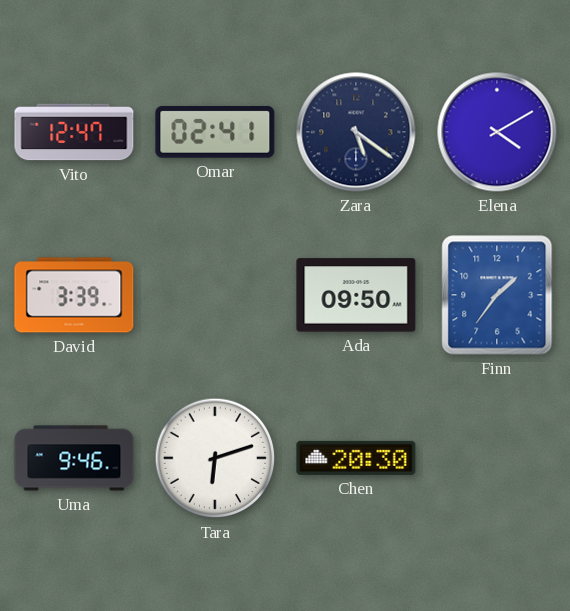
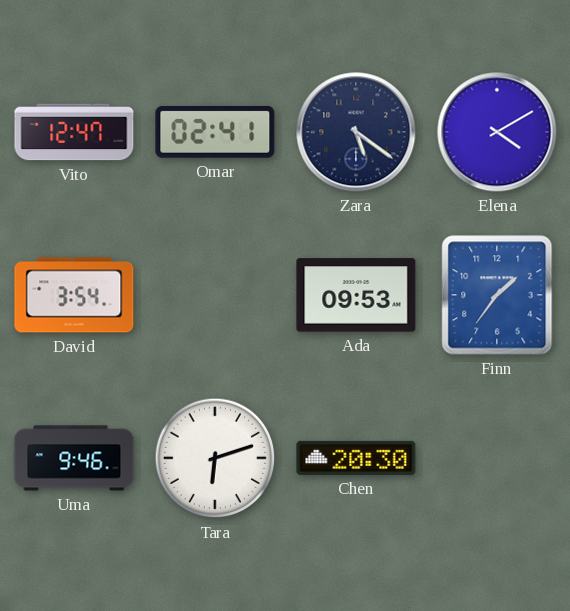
David: 3:39 -> 3:54 (74, 295)
Ada: 09:50 -> 09:53 (356, 295)
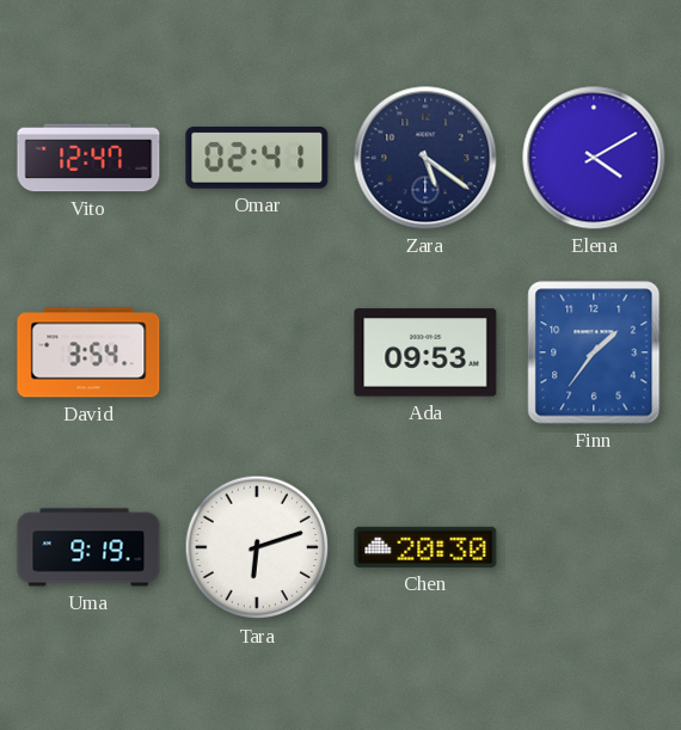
Uma: 9:46 -> 9:19 (88, 547)
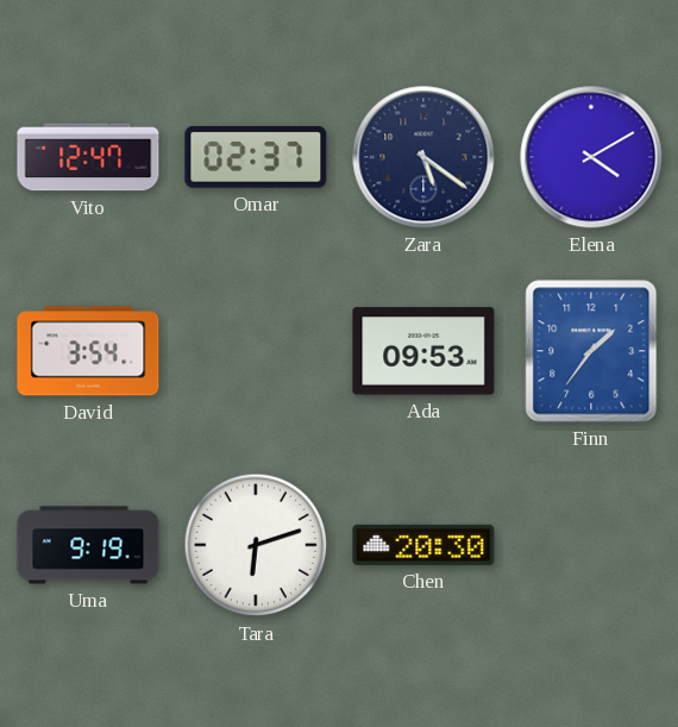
Omar: 02:41 -> 02:37 (256, 157)
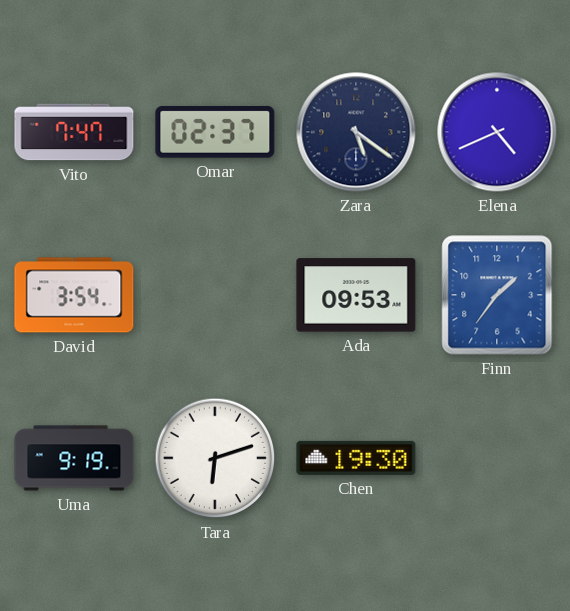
Vito: 12:47 -> 7:47 (74, 132)
Elena: 4:10 -> 4:41 (497, 132)
Chen: 20:30 -> 19:30 (356, 458)
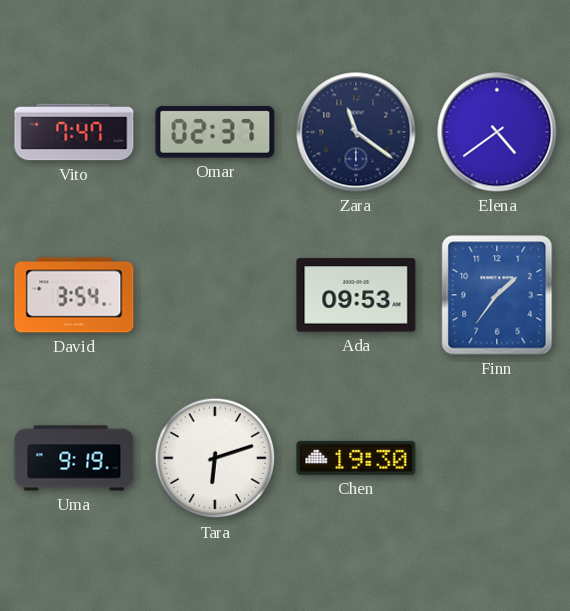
Zara: 5:21 -> 11:21 (356, 132)
Elena: 4:41 -> 4:39 (497, 132)
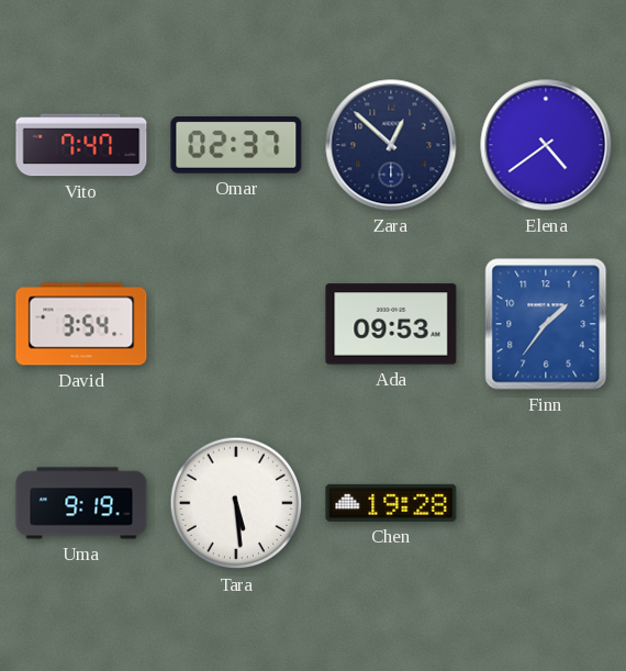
Zara: 11:21 -> 12:52 (391, 145)
Tara: 6:12 -> 5:29 (236, 503)
Chen: 19:30 -> 19:28 (391, 503)
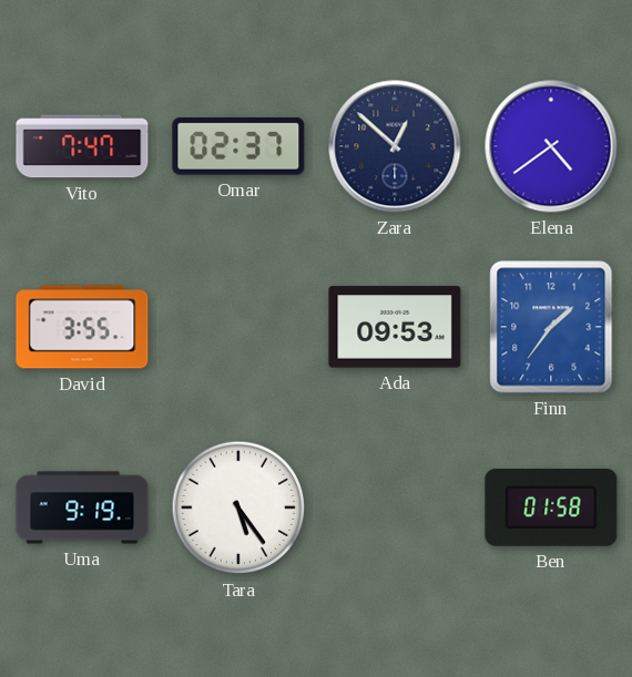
David: 3:54 -> 3:55 (82, 327)
Tara: 5:29 -> 5:24 (238, 507)
Chen: 19:28 -> none (391, 503)
Ben: none -> 01:58 (551, 507)
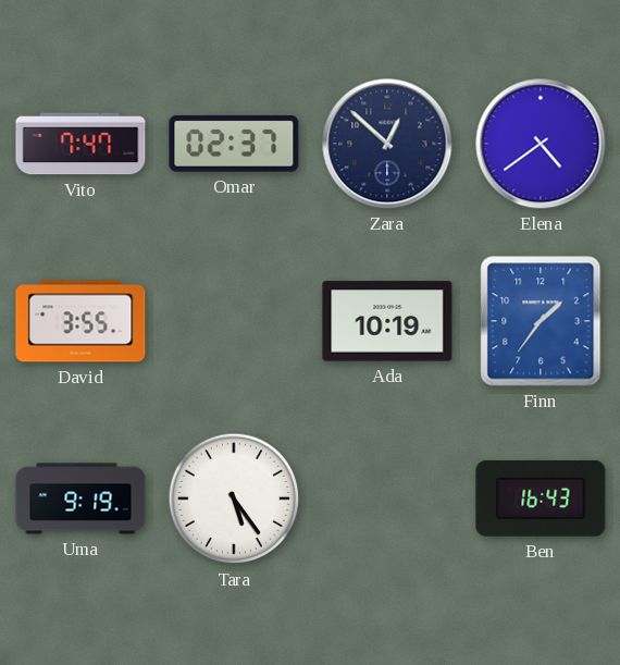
Ada: 09:53 -> 10:19 (387, 321)
Ben: 01:58 -> 16:43 (541, 498)
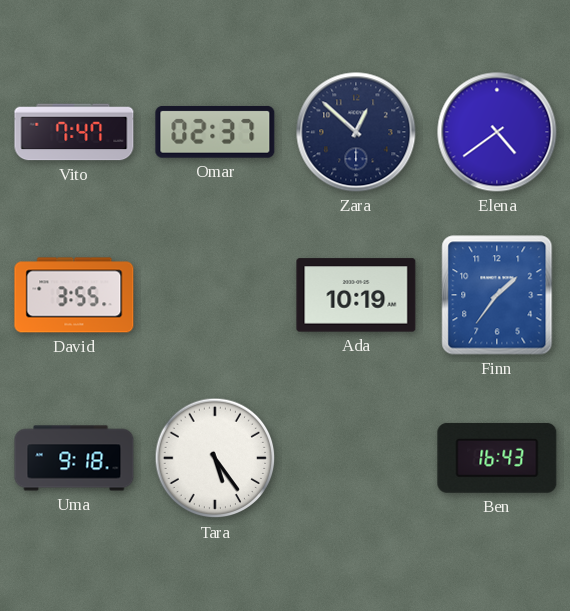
Uma: 9:19 -> 9:18 (74, 458)
